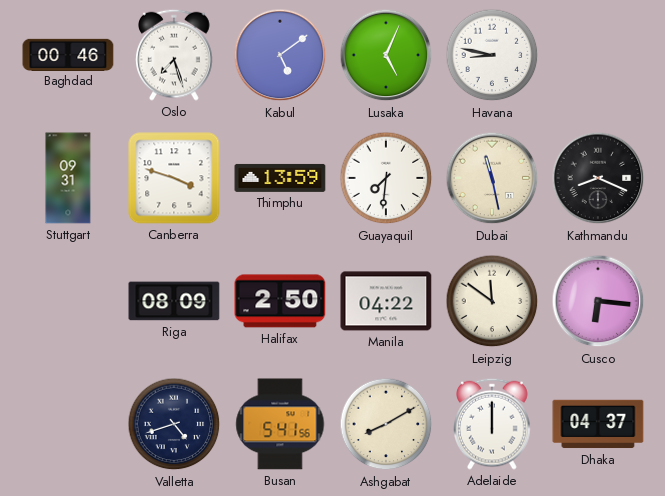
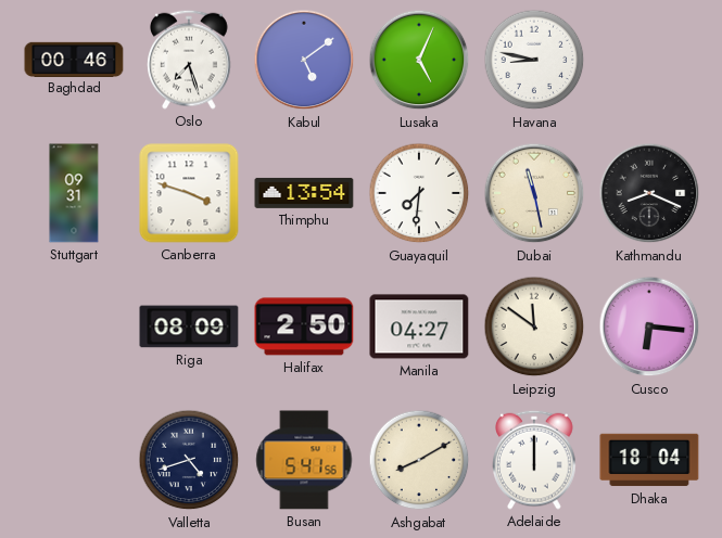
Thimphu: 13:59 -> 13:54 (304, 193)
Manila: 04:22 -> 04:27 (419, 326)
Dhaka: 04:37 -> 18:04 (649, 460)
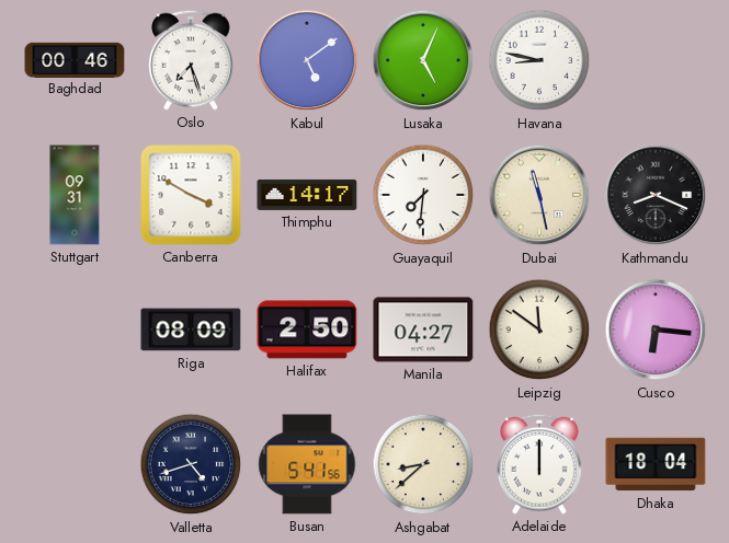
Canberra: 3:48 -> 3:50 (191, 195)
Thimphu: 13:54 -> 14:17 (307, 195)
Ashgabat: 8:10 -> 8:38 (423, 464)
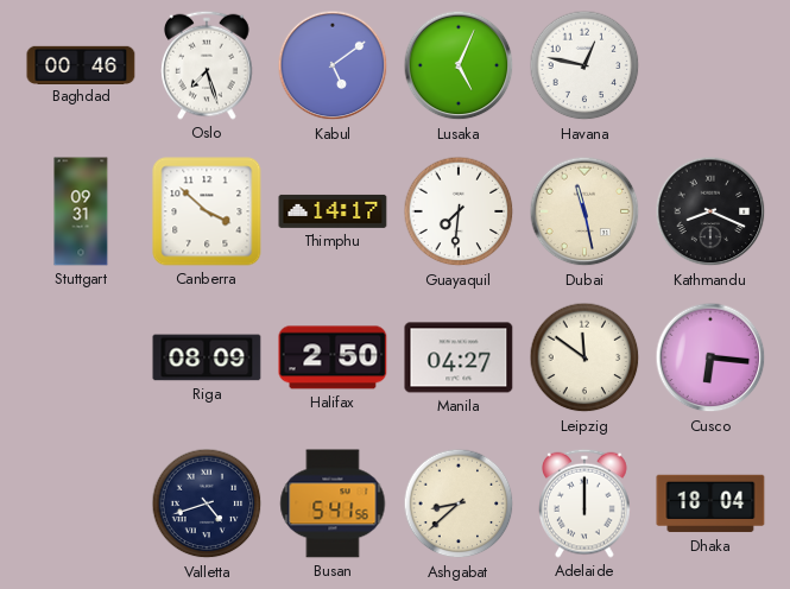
Havana: 8:47 -> 12:47 (584, 65)
Canberra: 3:50 -> 3:52 (207, 211)
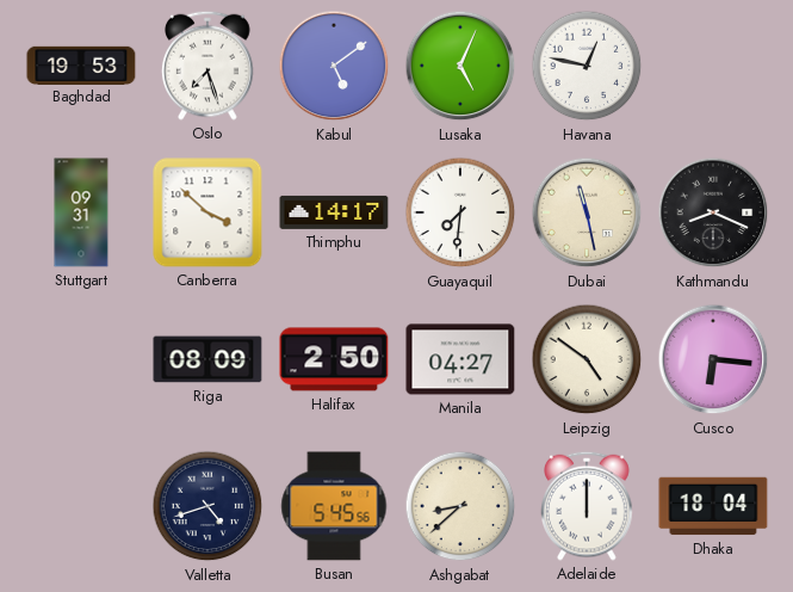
Baghdad: 00:46 -> 19:53 (81, 64)
Leipzig: 11:51 -> 4:51 (587, 359)
Busan: 5:41 -> 5:45 (334, 506)
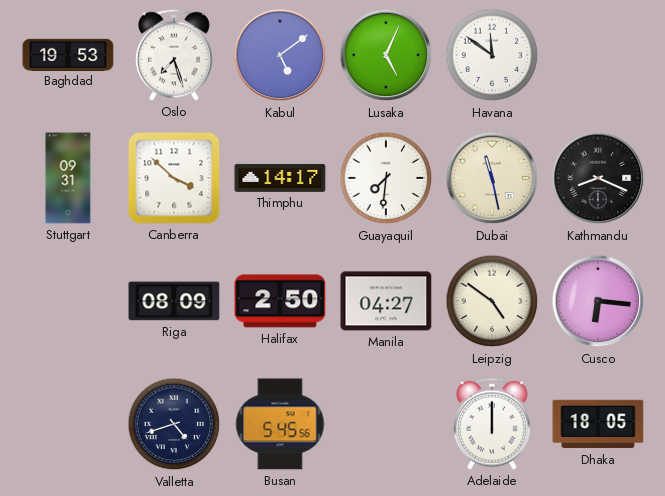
Havana: 12:47 -> 11:51 (492, 55)
Ashgabat: 8:38 -> none (460, 506)
Dhaka: 18:04 -> 18:05 (598, 424)
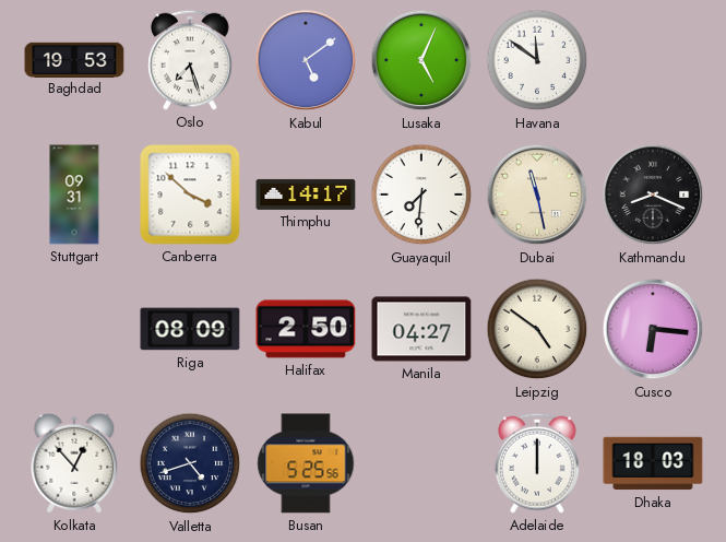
Kolkata: none -> 12:53 (74, 463)
Busan: 5:45 -> 5:25 (306, 463)
Dhaka: 18:05 -> 18:03 (653, 463)
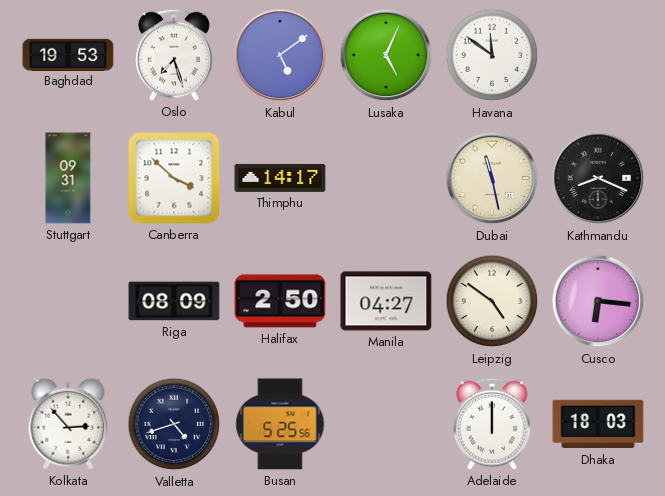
Guayaquil: 7:31 -> none (421, 195)
Kolkata: 12:53 -> 2:53 (68, 424)
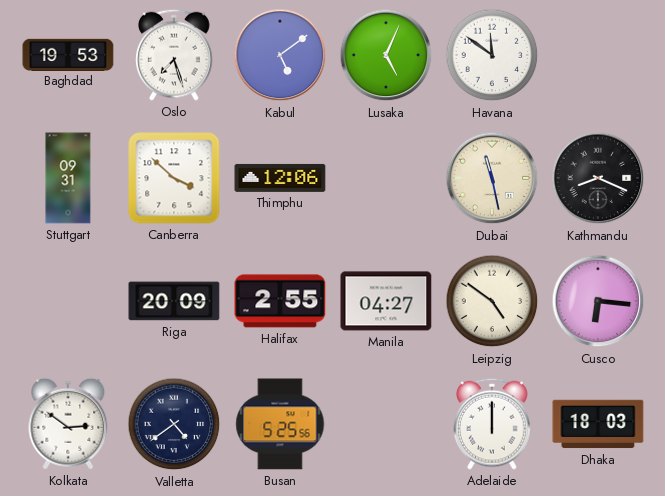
Thimphu: 14:17 -> 12:06 (280, 178)
Riga: 08:09 -> 20:09 (174, 301)
Halifax: 2:50 -> 2:55 (280, 301)
Kolkata: 2:53 -> 2:51 (68, 424)
Valletta: 4:42 -> 4:39 (174, 424)
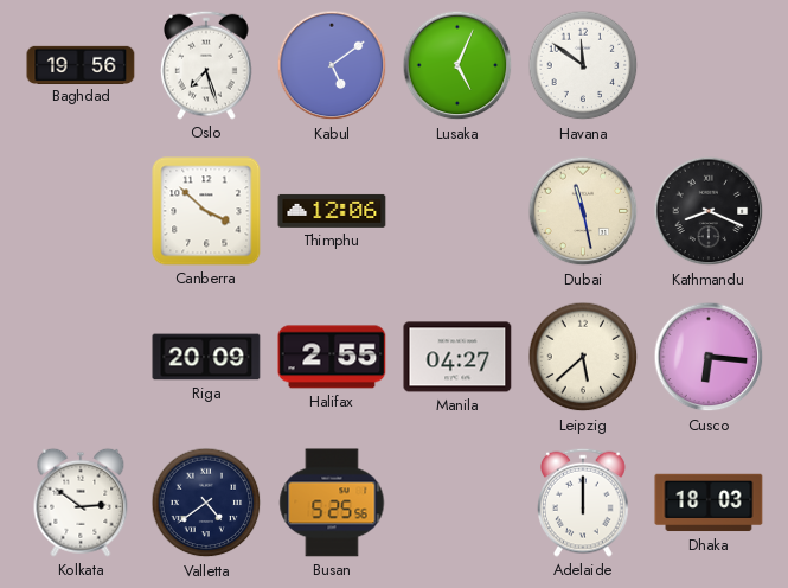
Baghdad: 19:53 -> 19:56 (81, 64)
Stuttgart: 09:31 -> none (68, 178)
Leipzig: 4:51 -> 5:38 (583, 357)
